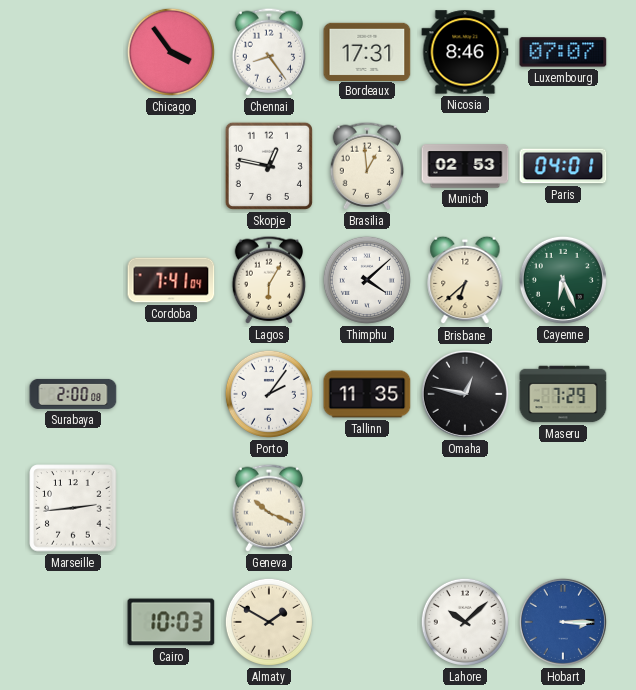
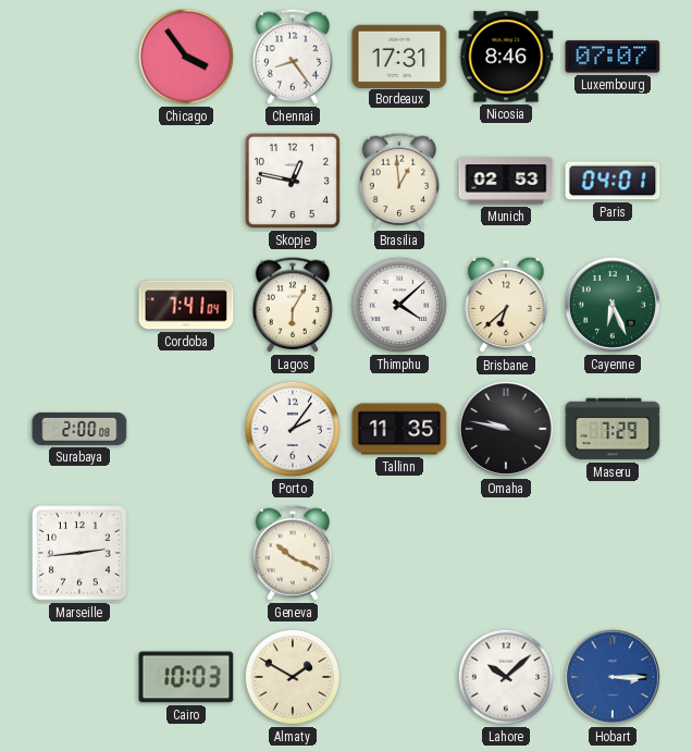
Omaha: 12:47 -> 9:47 (506, 429)
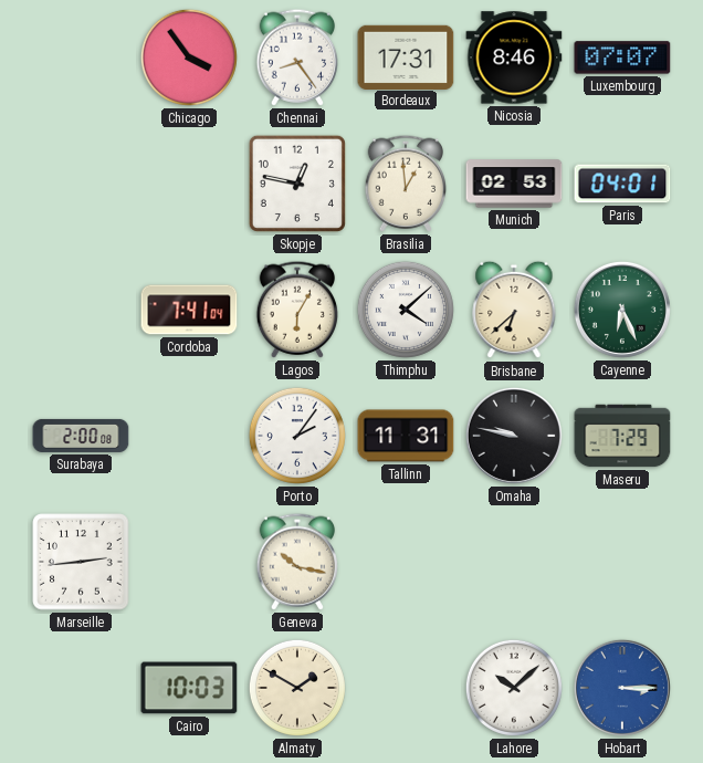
Tallinn: 11:35 -> 11:31 (406, 436)
Geneva: 10:19 -> 10:17 (297, 562)
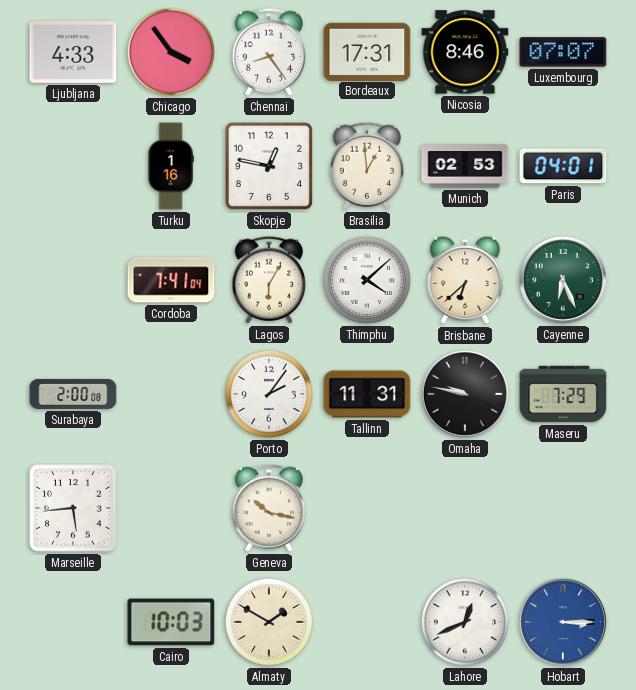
Ljubljana: none -> 4:33 (73, 53)
Turku: none -> 1:16 (171, 166)
Marseille: 2:44 -> 5:44 (73, 508)
Lahore: 10:08 -> 12:41 (465, 622)
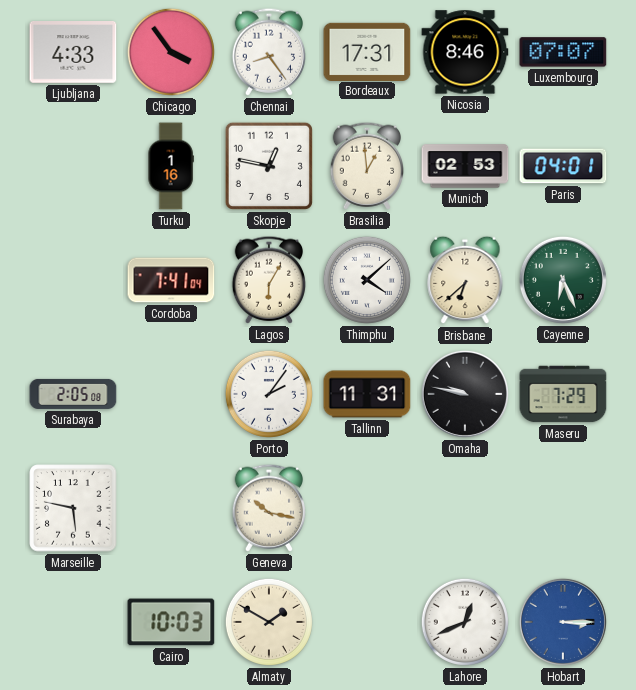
Surabaya: 2:00 -> 2:05 (73, 394)
Marseille: 5:44 -> 5:47 (73, 508)
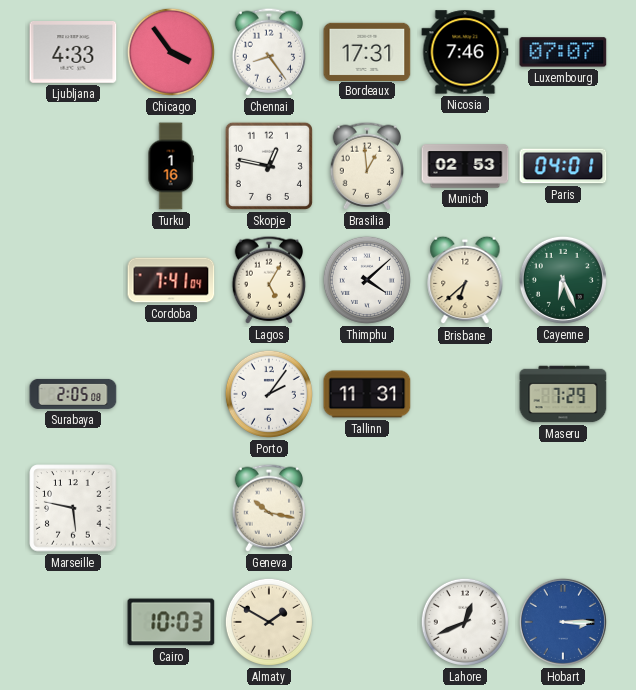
Nicosia: 8:46 -> 7:46 (465, 52)
Lagos: 6:05 -> 5:05 (269, 280)
Omaha: 9:47 -> none (465, 394)
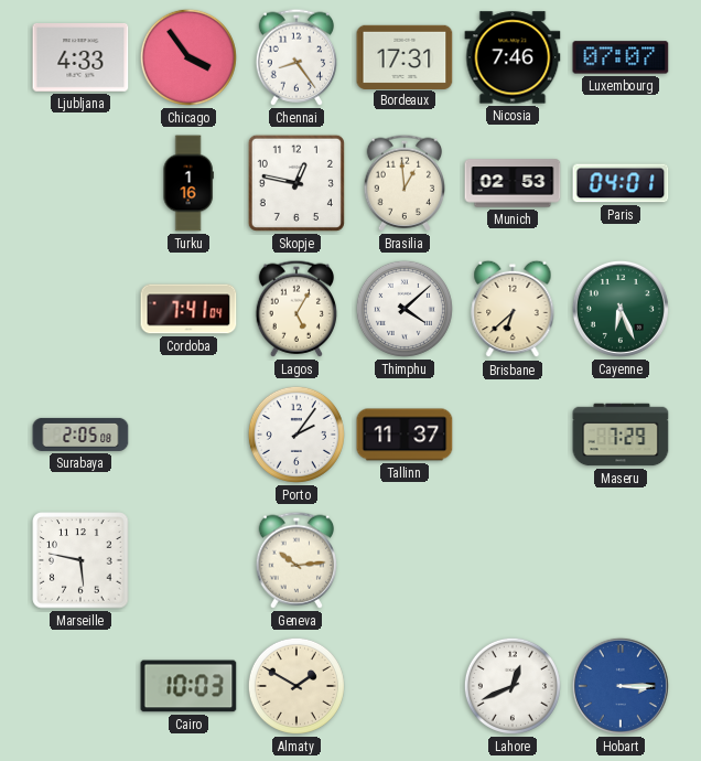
Tallinn: 11:31 -> 11:37 (405, 435)
Geneva: 10:17 -> 10:14 (296, 560)
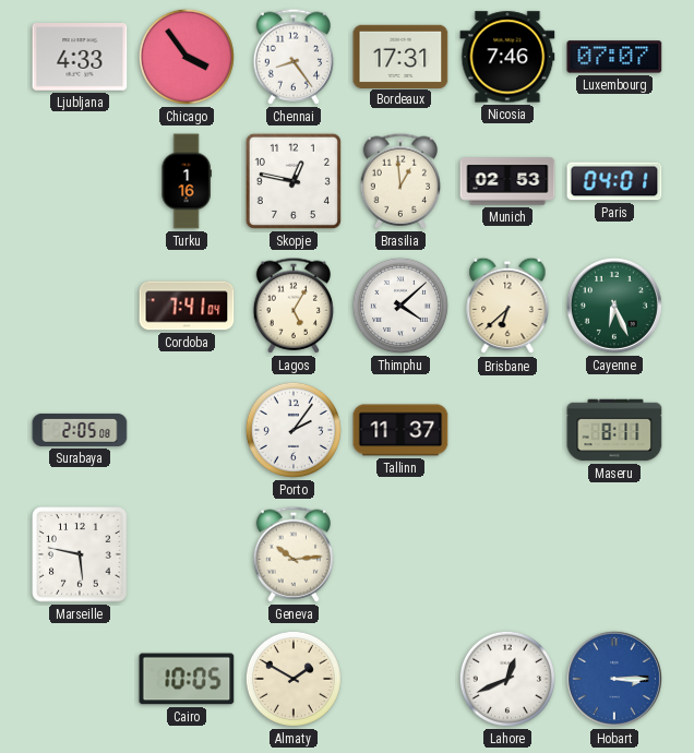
Maseru: 7:29 -> 8:11 (614, 430)
Cairo: 10:03 -> 10:05 (187, 679)
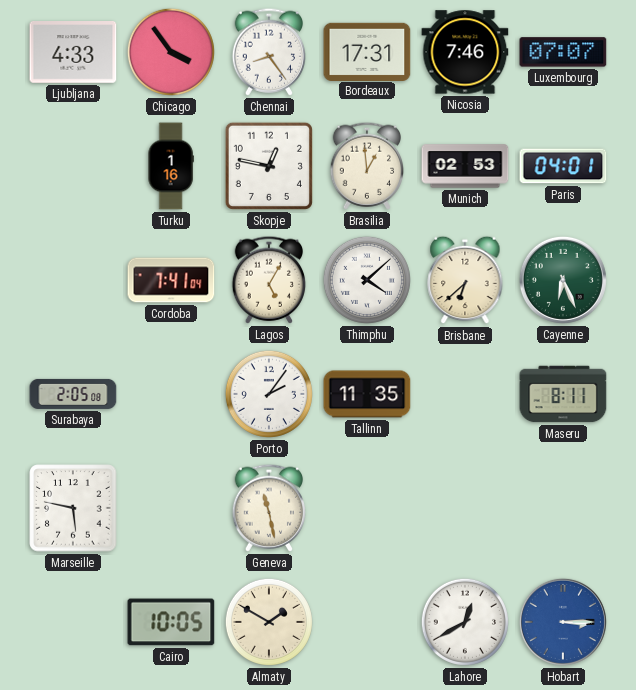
Tallinn: 11:37 -> 11:35 (367, 394)
Geneva: 10:14 -> 11:28 (269, 508)
Lahore: 12:41 -> 12:40 (465, 622)
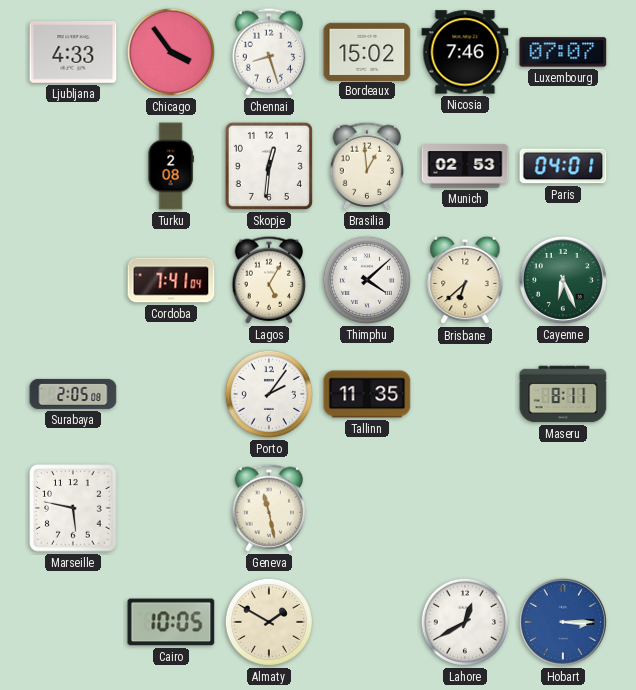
Chennai: 8:24 -> 8:27 (269, 52)
Bordeaux: 17:31 -> 15:02 (367, 51)
Turku: 1:16 -> 2:08 (171, 166)
Skopje: 12:47 -> 12:31 (269, 166)
